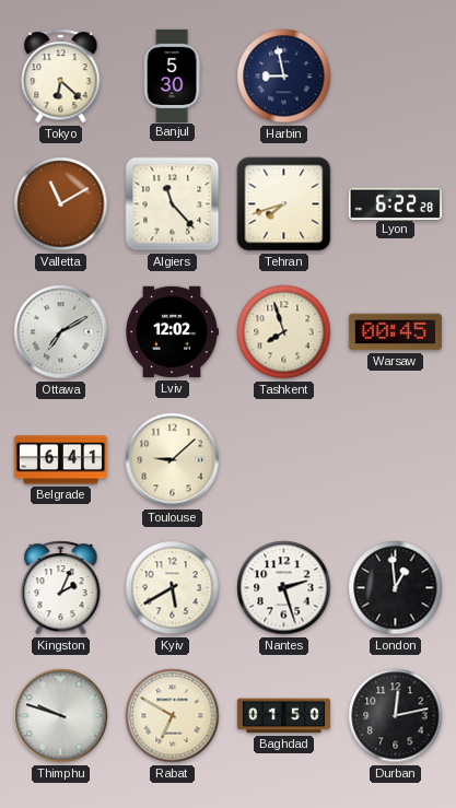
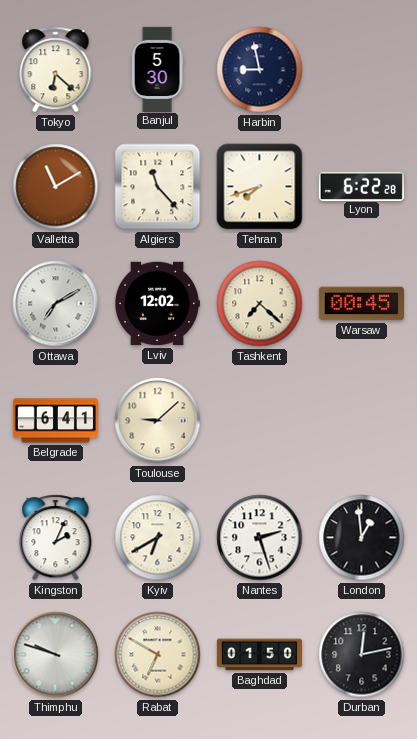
Tashkent: 7:57 -> 7:22 (260, 304)
Kyiv: 5:40 -> 6:40 (158, 538)
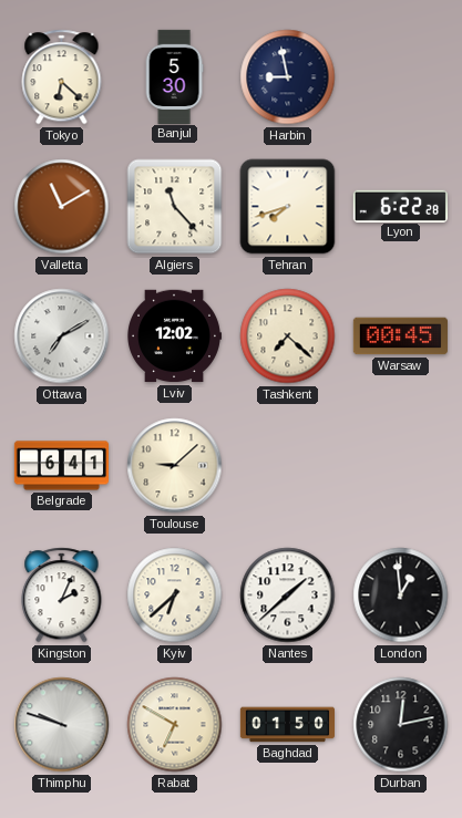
Kyiv: 6:40 -> 6:38 (175, 596)
Nantes: 2:27 -> 1:38 (288, 596)
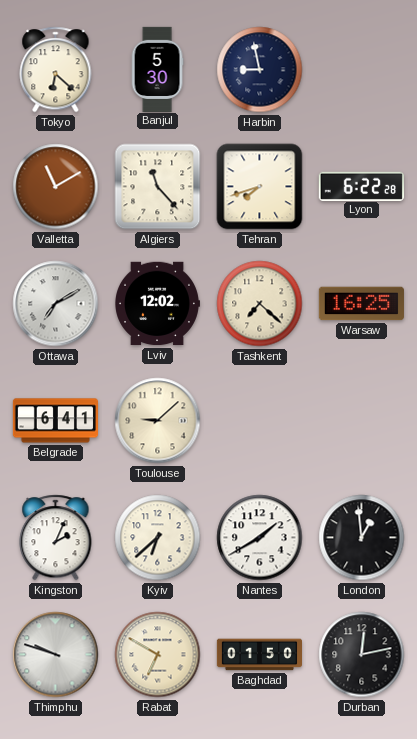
Warsaw: 00:45 -> 16:25 (361, 304)
Nantes: 1:38 -> 1:40 (260, 538)
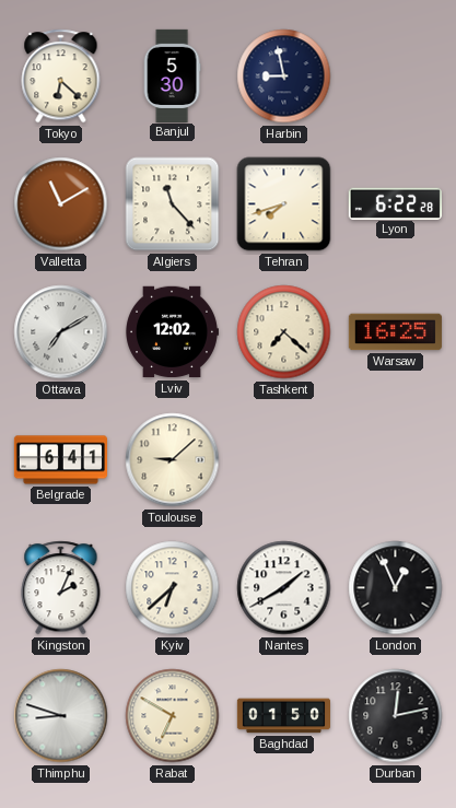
London: 12:59 -> 12:56 (396, 588)
Thimphu: 9:48 -> 8:48 (61, 716)
